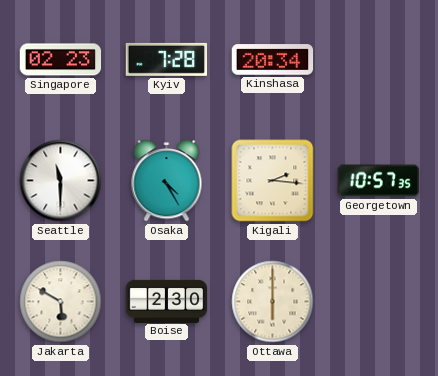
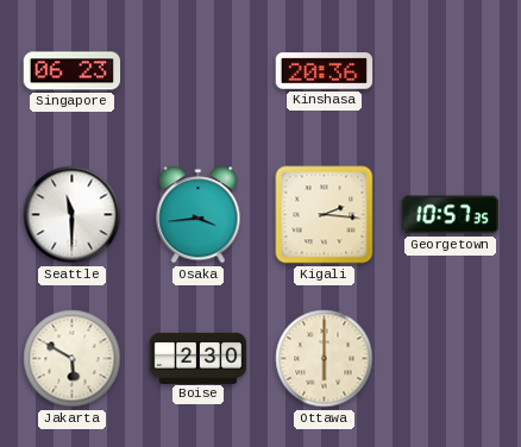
Singapore: 02:23 -> 06:23 (73, 71)
Kyiv: 7:28 -> none (167, 59)
Kinshasa: 20:34 -> 20:36 (325, 71)
Osaka: 4:25 -> 3:44 (199, 215)
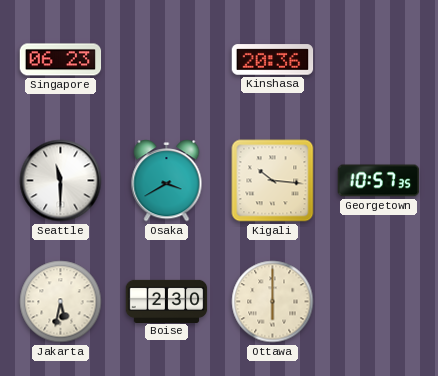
Osaka: 3:44 -> 3:40 (167, 181)
Kigali: 2:16 -> 10:16 (273, 181)
Jakarta: 5:50 -> 5:32 (61, 302)
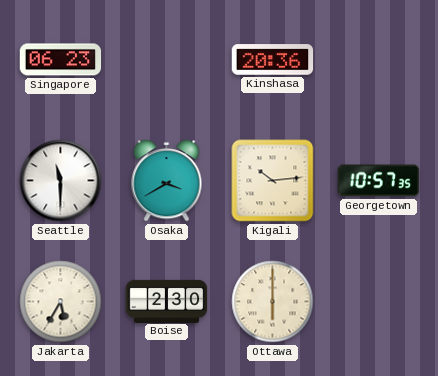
Kigali: 10:16 -> 10:14 (273, 181)
Jakarta: 5:32 -> 5:35 (61, 302)
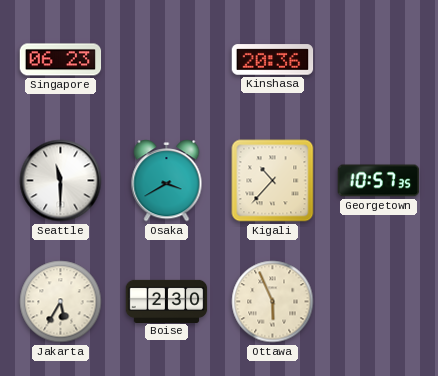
Kigali: 10:14 -> 10:37 (273, 181)
Ottawa: 6:00 -> 5:56 (273, 302)
